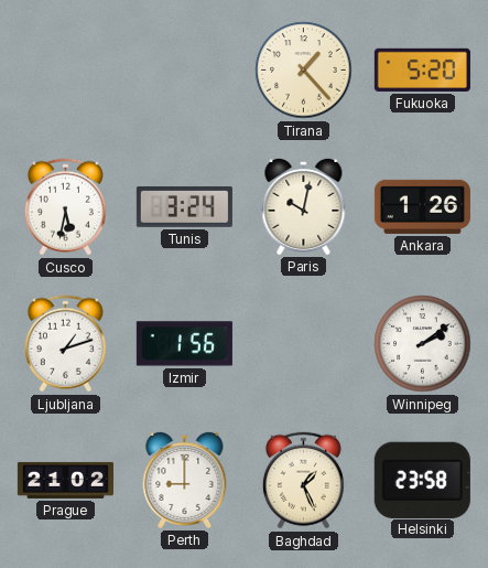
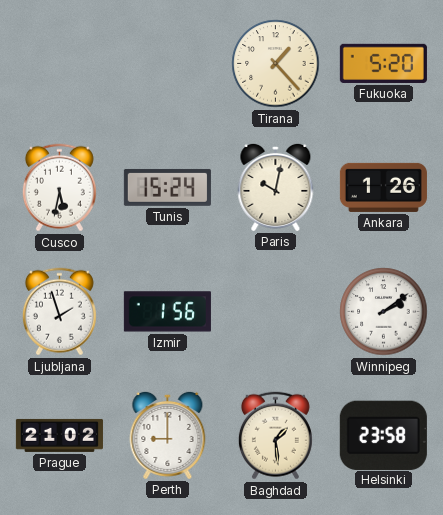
Tunis: 3:24 -> 15:24 (167, 187)
Ljubljana: 1:12 -> 1:57 (59, 312)
Baghdad: 1:26 -> 1:29 (275, 436)
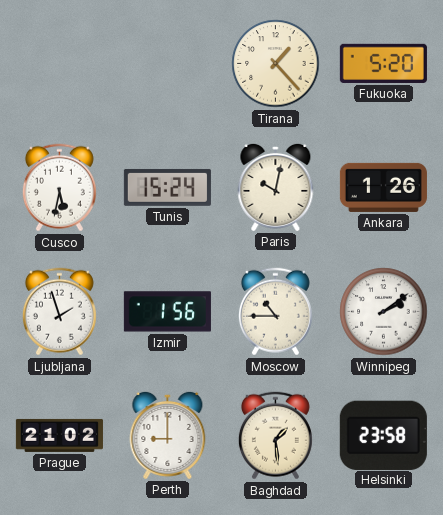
Moscow: none -> 10:45 (275, 312)
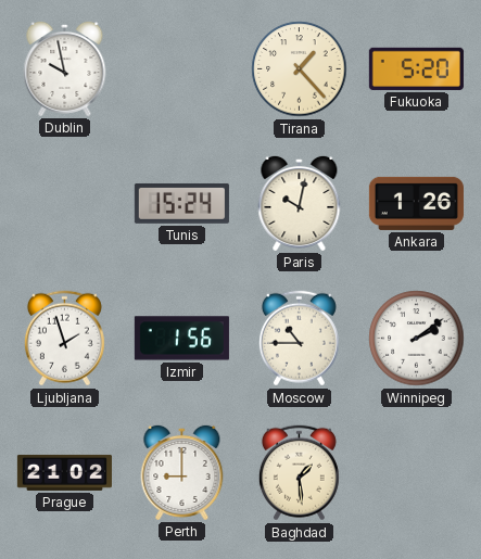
Dublin: none -> 9:58 (65, 68)
Cusco: 5:32 -> none (59, 188)
Helsinki: 23:58 -> none (383, 435)
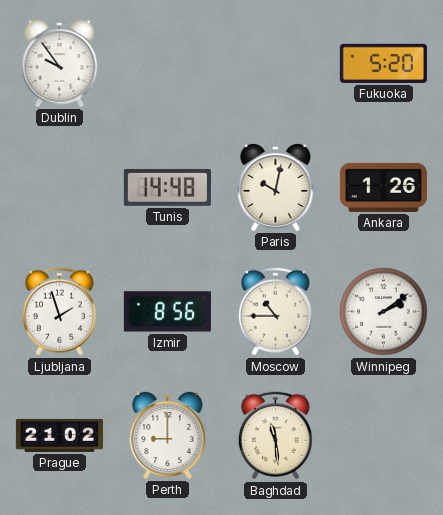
Dublin: 9:58 -> 9:54 (60, 63)
Tirana: 1:23 -> none (300, 69)
Tunis: 15:24 -> 14:48 (167, 187)
Izmir: 1:56 -> 8:56 (167, 312)
Baghdad: 1:29 -> 11:29 (275, 436)
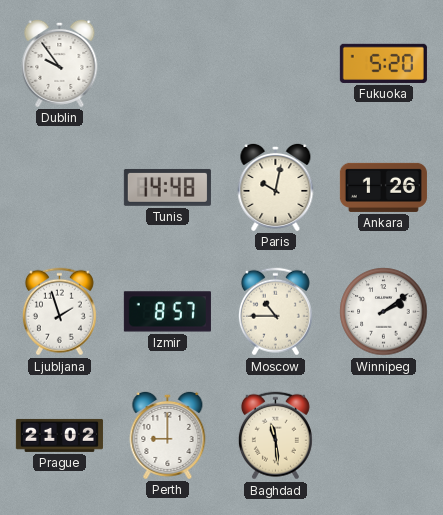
Izmir: 8:56 -> 8:57 (167, 312)
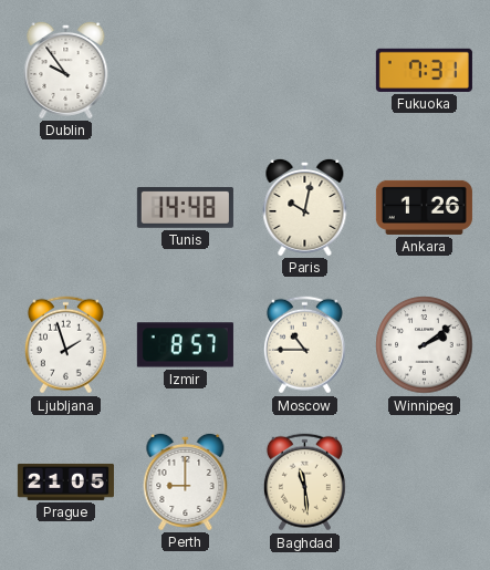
Fukuoka: 5:20 -> 7:31 (424, 70)
Prague: 21:02 -> 21:05 (65, 481)
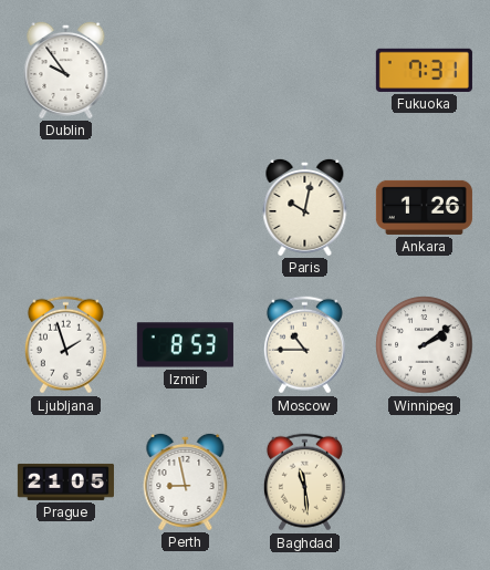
Tunis: 14:48 -> none (185, 207)
Izmir: 8:57 -> 8:53 (185, 345)
Perth: 9:00 -> 8:58 (186, 481)
